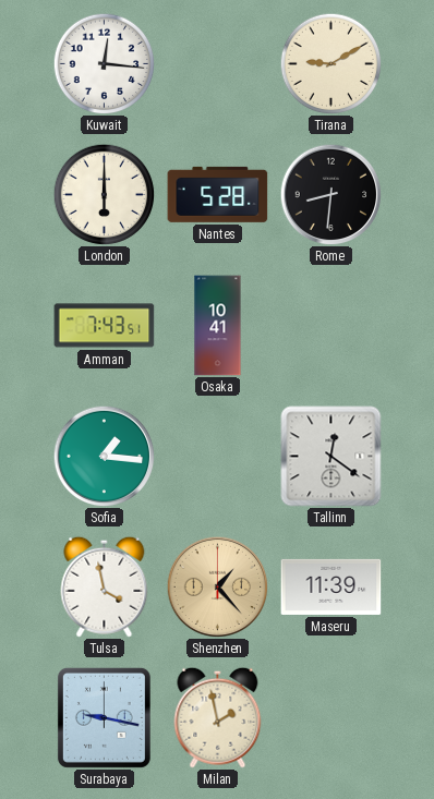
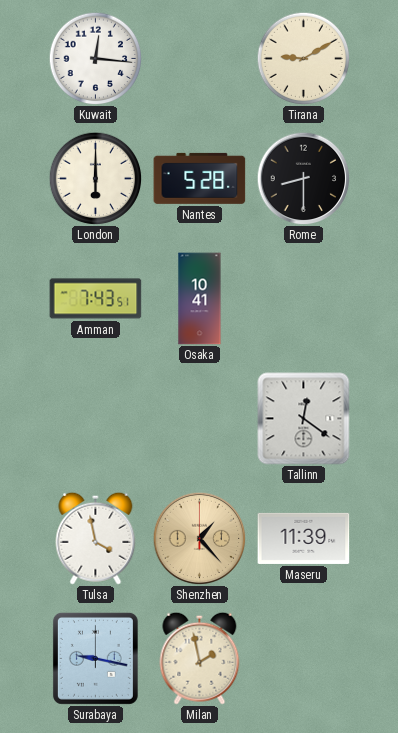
Rome: 8:31 -> 8:30 (303, 178)
Sofia: 1:16 -> none (104, 456)
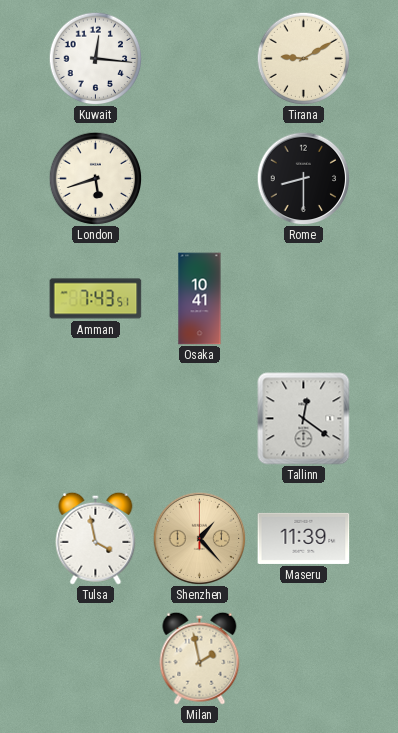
London: 6:00 -> 5:42 (95, 178)
Nantes: 5:28 -> none (200, 178)
Surabaya: 9:17 -> none (95, 658)
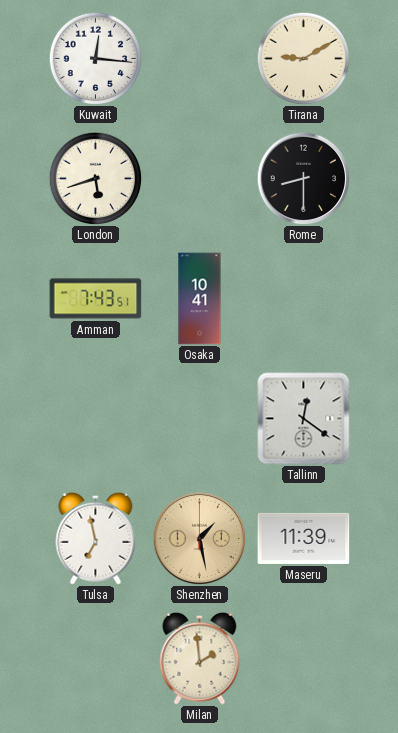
Tulsa: 3:58 -> 6:58 (96, 538)
Shenzhen: 1:23 -> 1:28 (199, 538)
Milan: 1:58 -> 1:59 (200, 658)
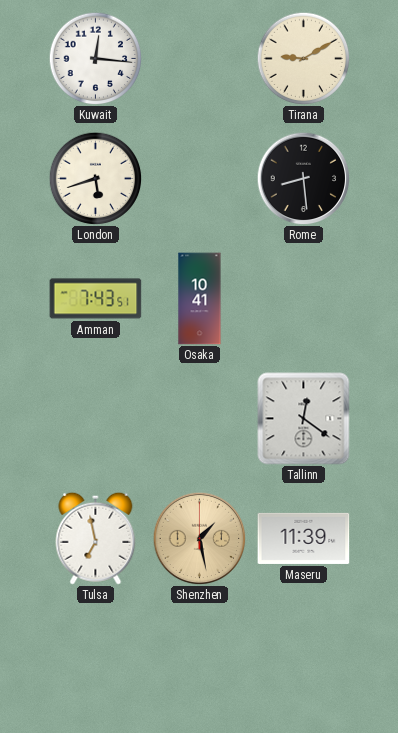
Rome: 8:30 -> 8:29 (303, 178)
Milan: 1:59 -> none (200, 658)
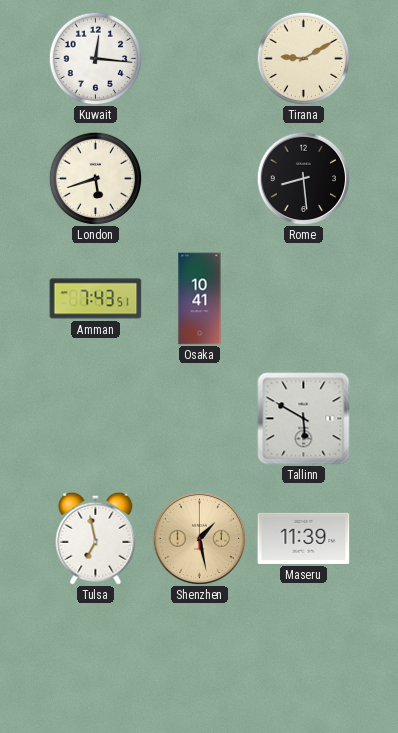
Tallinn: 12:21 -> 5:50 (304, 419)
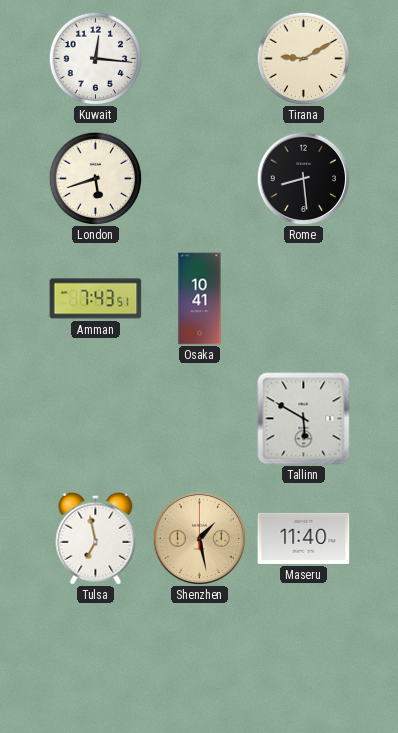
Maseru: 11:39 -> 11:40 (304, 538)
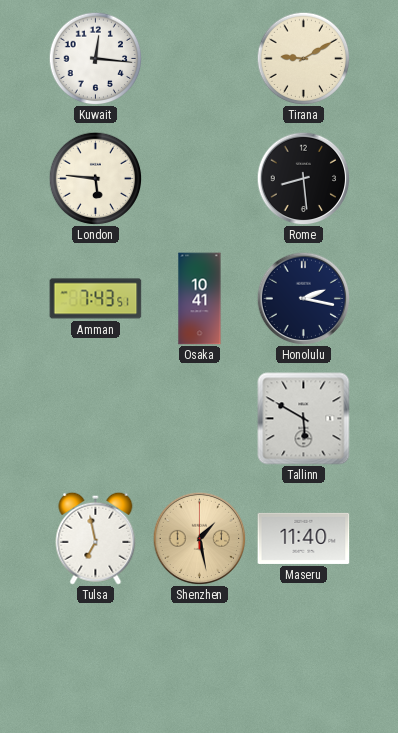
London: 5:42 -> 5:46 (95, 178)
Honolulu: none -> 2:17 (303, 298)
